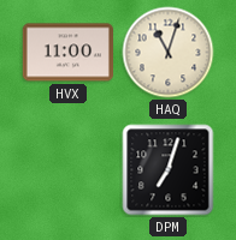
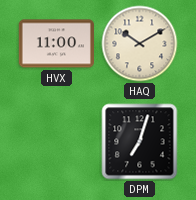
HAQ: 11:03 -> 10:10 (140, 44)
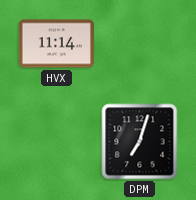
HVX: 11:00 -> 11:14 (56, 44)
HAQ: 10:10 -> none (140, 44)
